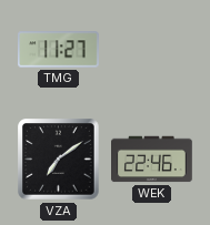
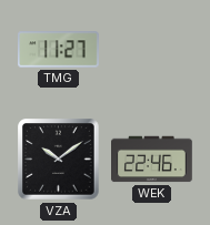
VZA: 7:09 -> 10:09 (59, 160)
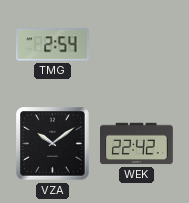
TMG: 11:27 -> 2:54 (53, 45)
WEK: 22:46 -> 22:42 (137, 144)
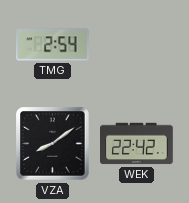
VZA: 10:09 -> 8:09 (53, 144)
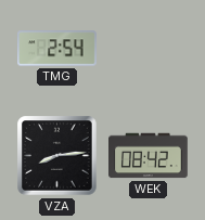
VZA: 8:09 -> 8:14 (57, 156)
WEK: 22:42 -> 08:42 (149, 156)
